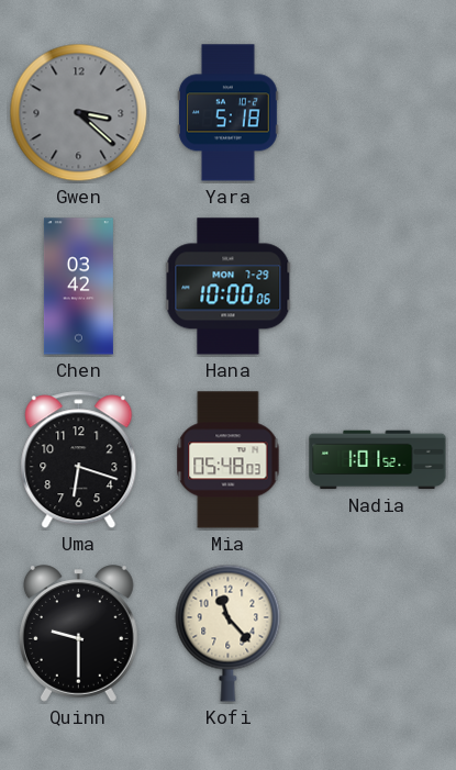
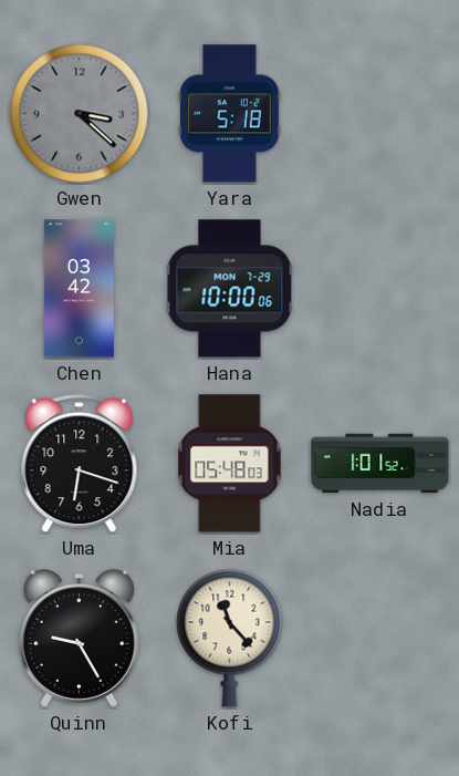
Quinn: 9:30 -> 9:25 (79, 639)
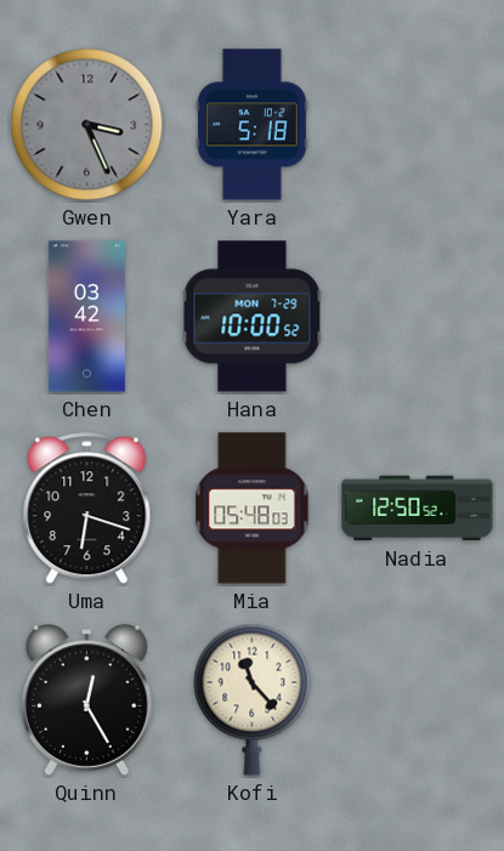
Gwen: 3:22 -> 3:26 (87, 125)
Hana: 10:00:06 -> 10:00:52 (253, 317)
Nadia: 1:01 -> 12:50 (418, 509)
Quinn: 9:25 -> 12:25 (86, 700)
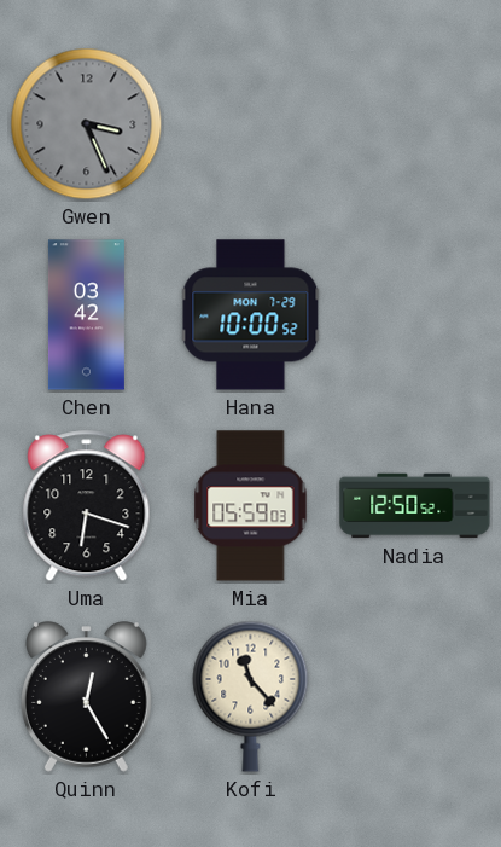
Yara: 5:18 -> none (253, 125)
Mia: 05:48 -> 05:59 (251, 506)
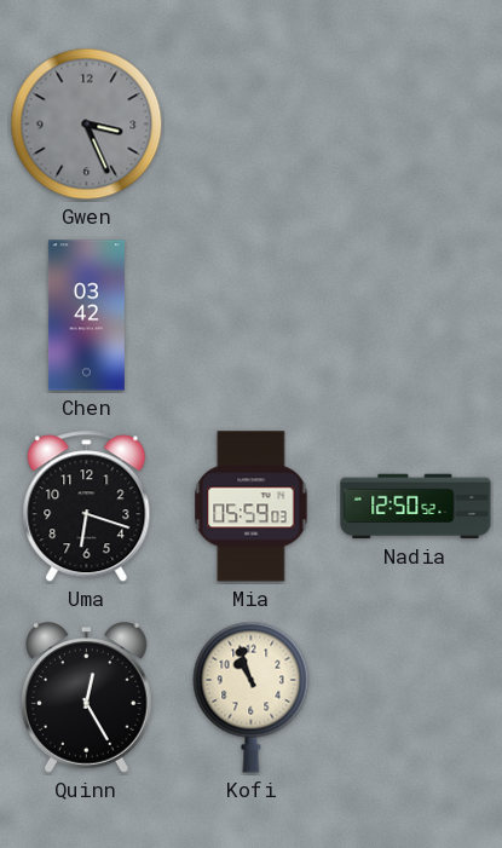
Hana: 10:00 -> none (251, 315)
Kofi: 11:23 -> 10:57 (252, 697)
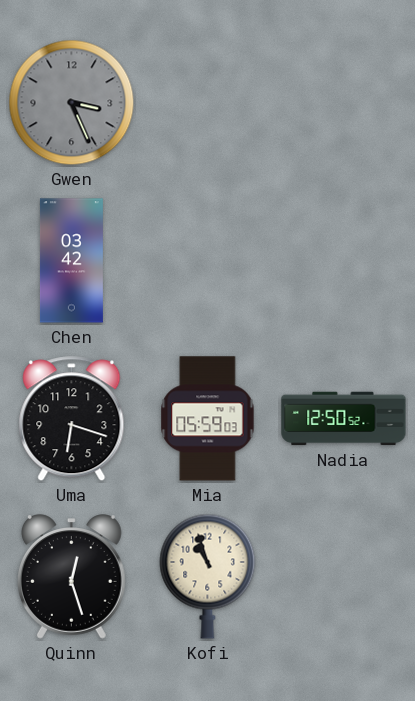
Quinn: 12:25 -> 12:27 (71, 577)
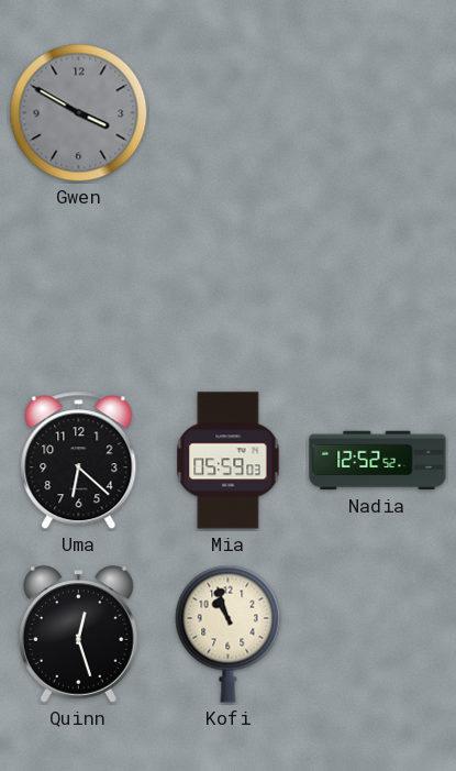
Gwen: 3:26 -> 3:50 (79, 113)
Chen: 03:42 -> none (71, 261)
Uma: 6:18 -> 6:22 (79, 461)
Nadia: 12:50 -> 12:52 (378, 461)
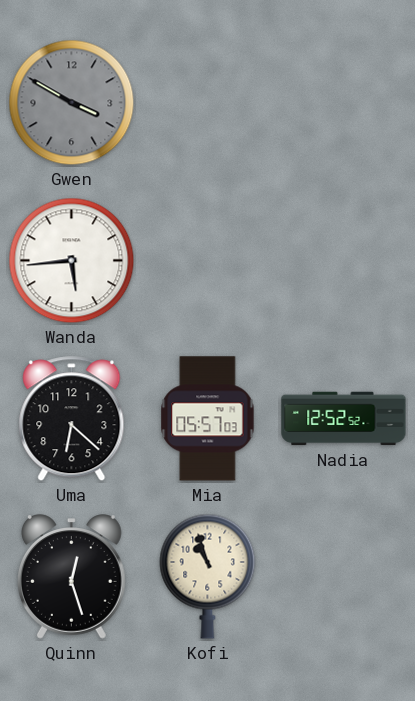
Wanda: none -> 5:44 (72, 261)
Mia: 05:59 -> 05:57 (208, 419)
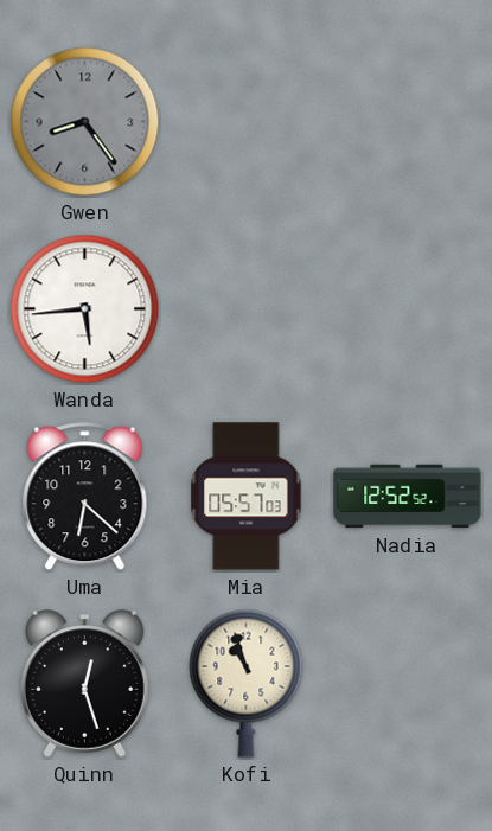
Gwen: 3:50 -> 8:24 (85, 122)
